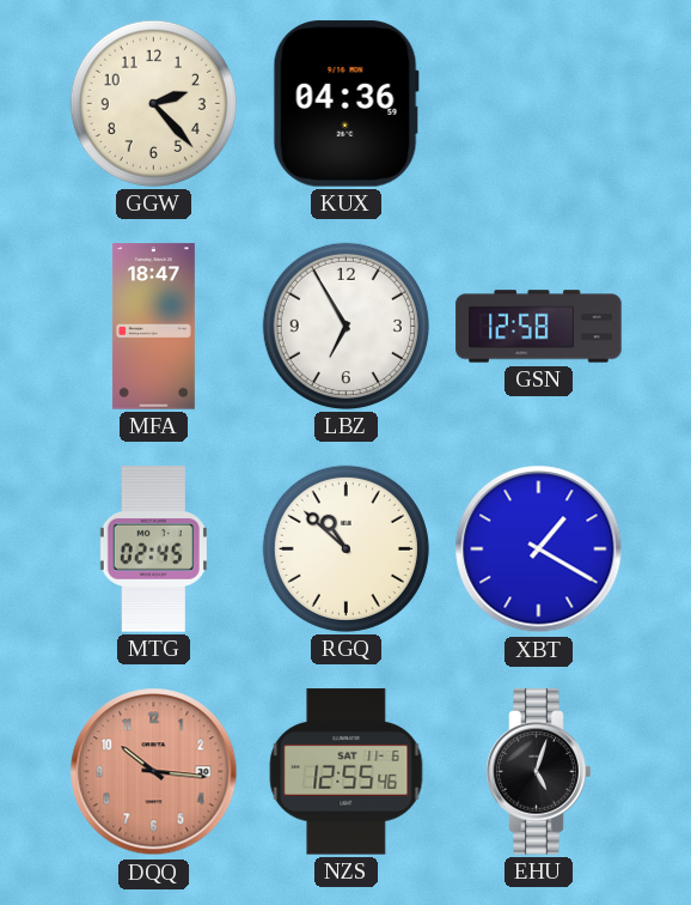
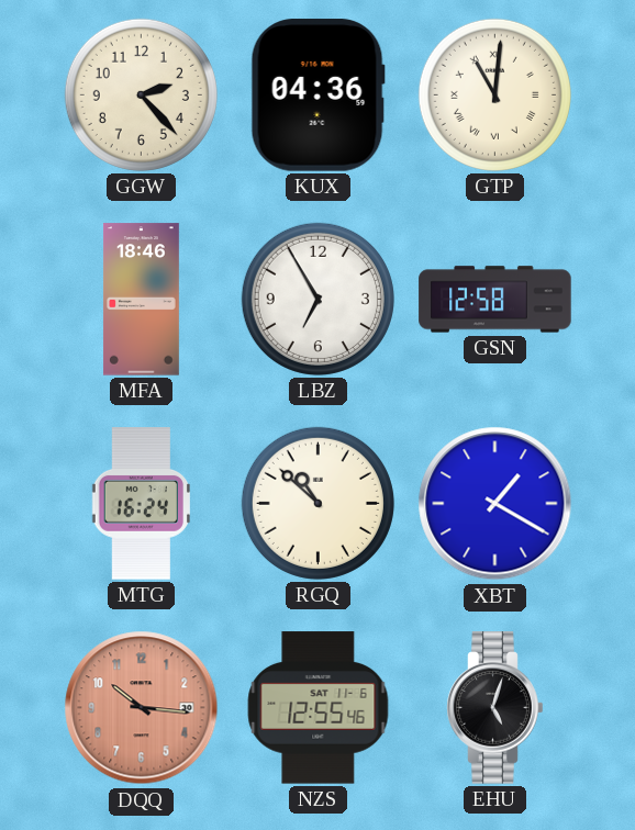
GTP: none -> 11:01 (494, 94)
MFA: 18:47 -> 18:46 (141, 300)
MTG: 02:45 -> 16:24 (141, 504)
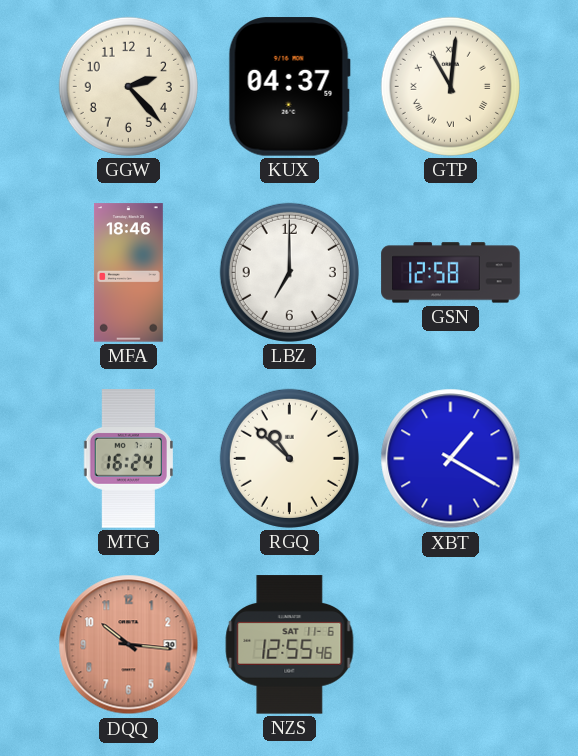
KUX: 04:36 -> 04:37 (289, 87)
LBZ: 6:55 -> 7:00 (289, 272)
EHU: 5:03 -> none (495, 708)
